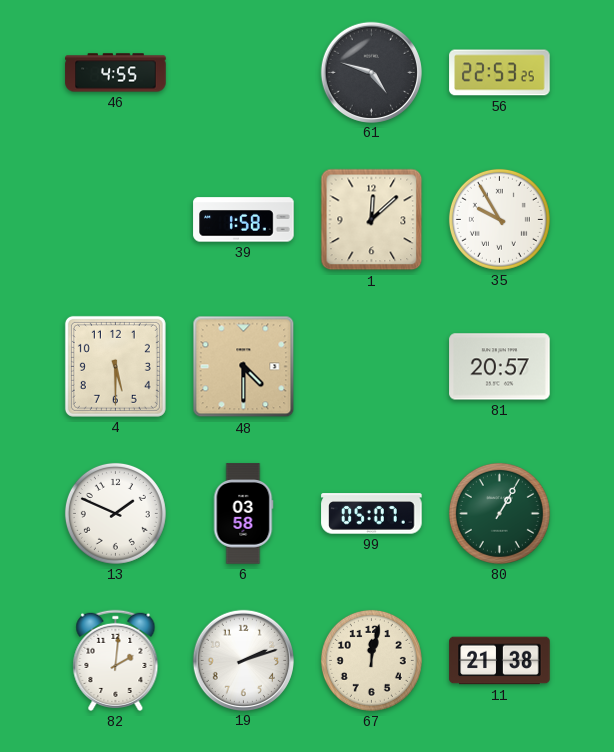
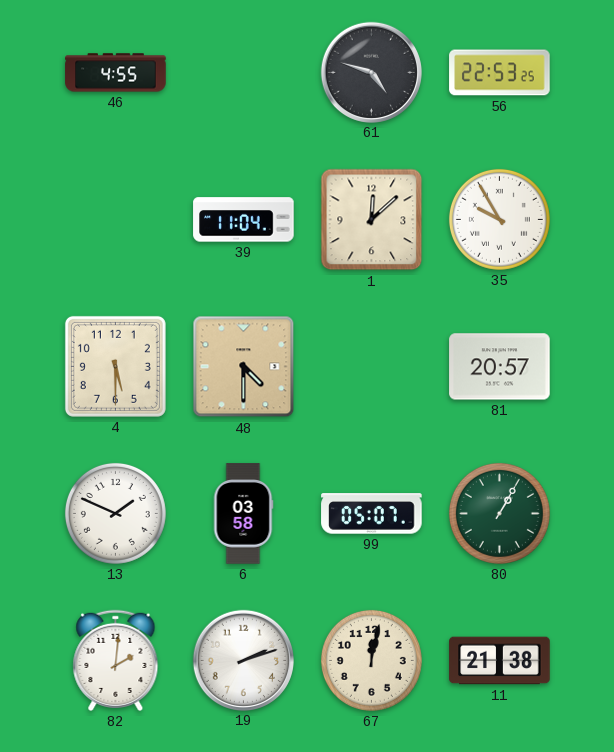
39: 1:58 -> 11:04 (244, 220)
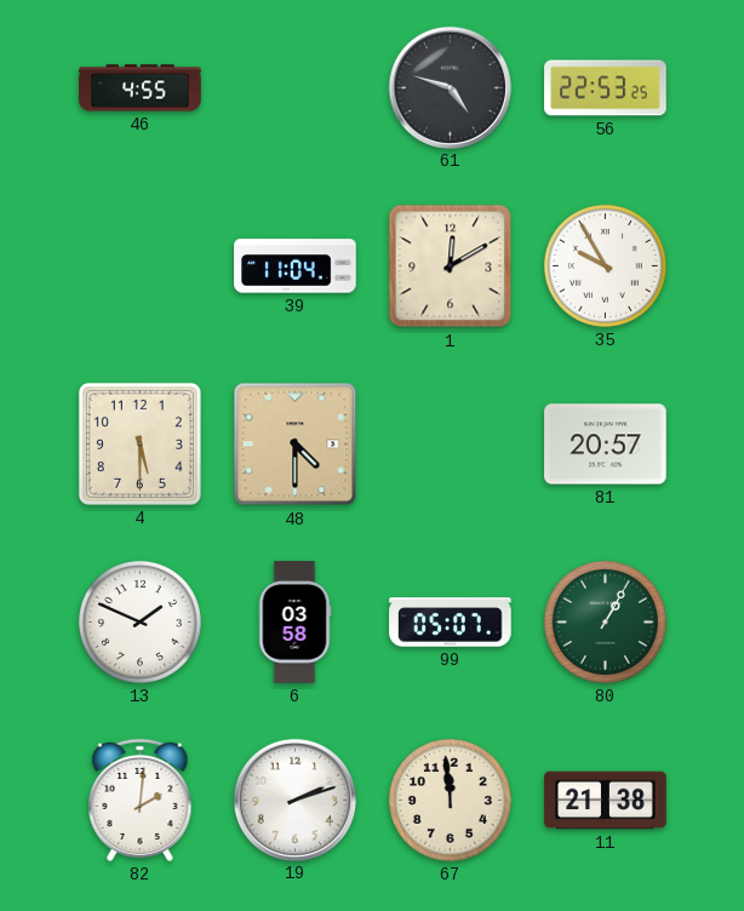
1: 12:08 -> 12:10 (451, 267)
67: 12:02 -> 11:59 (450, 800)
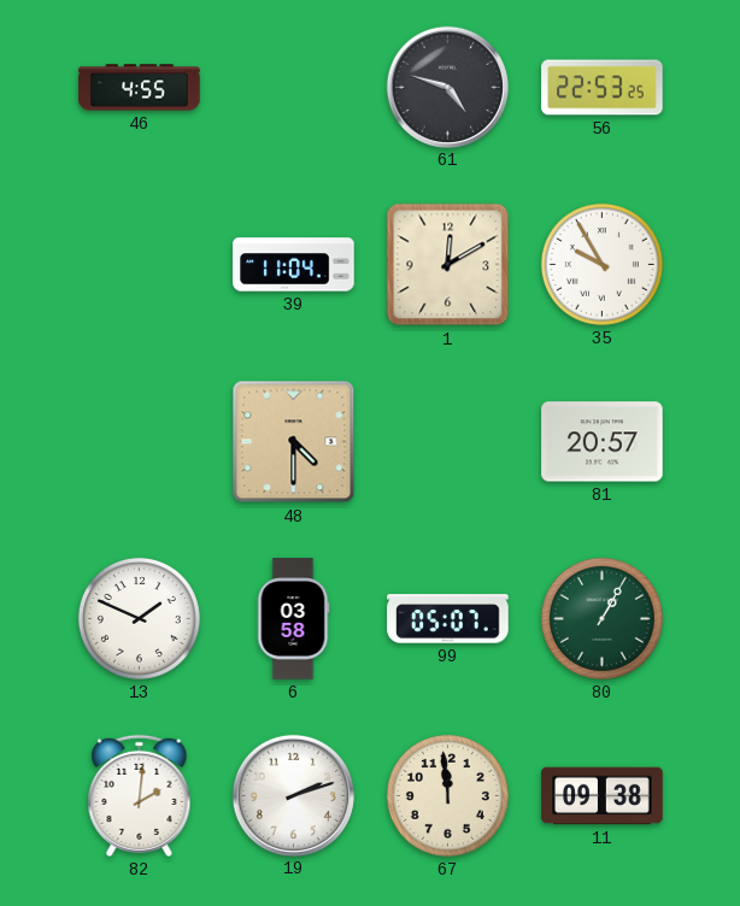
4: 5:30 -> none (139, 443)
11: 21:38 -> 09:38 (603, 796)
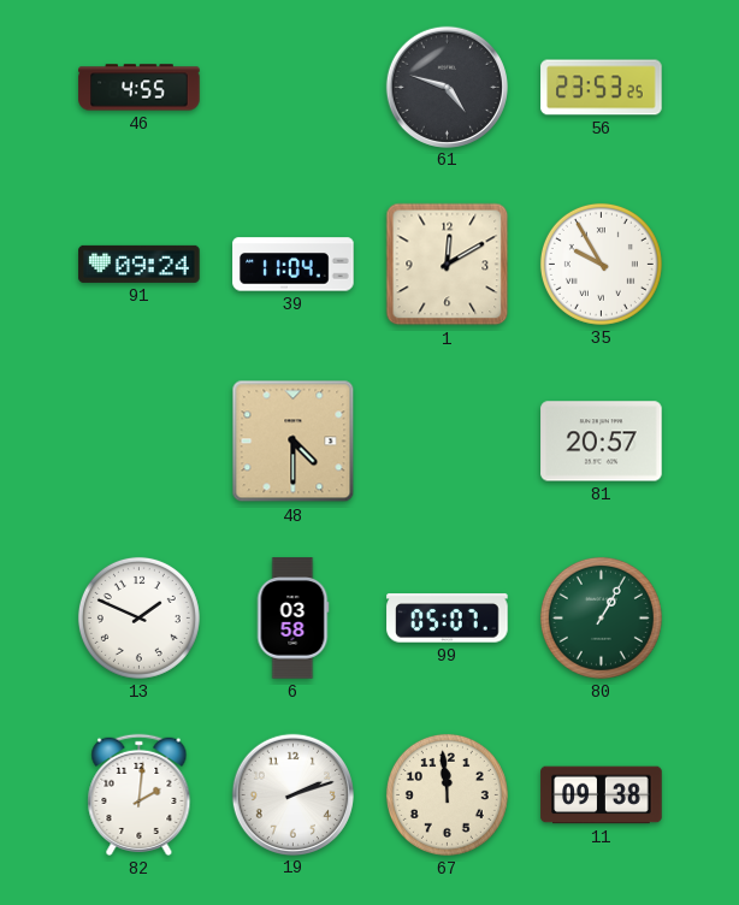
56: 22:53 -> 23:53 (602, 88)
91: none -> 09:24 (140, 264)
